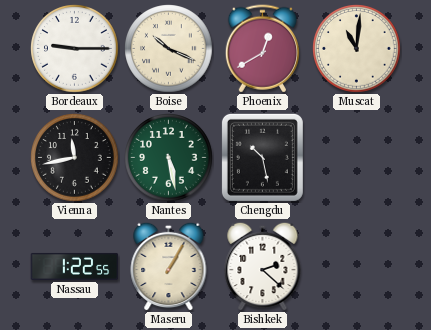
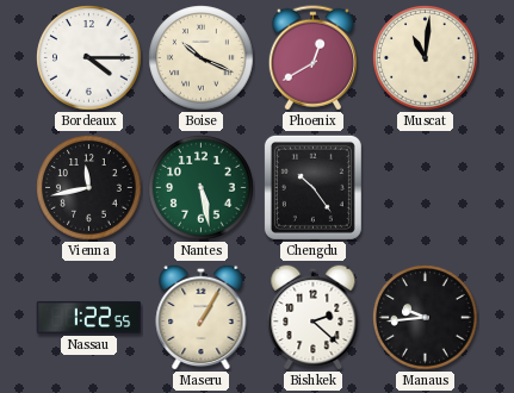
Bordeaux: 9:15 -> 4:15 (89, 58)
Chengdu: 10:28 -> 10:24 (312, 187)
Manaus: none -> 9:44 (426, 318)
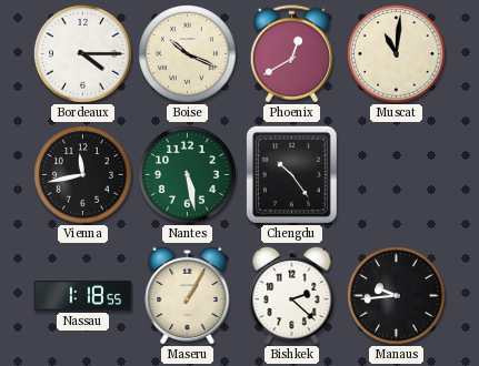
Nassau: 1:22 -> 1:18 (83, 295)
